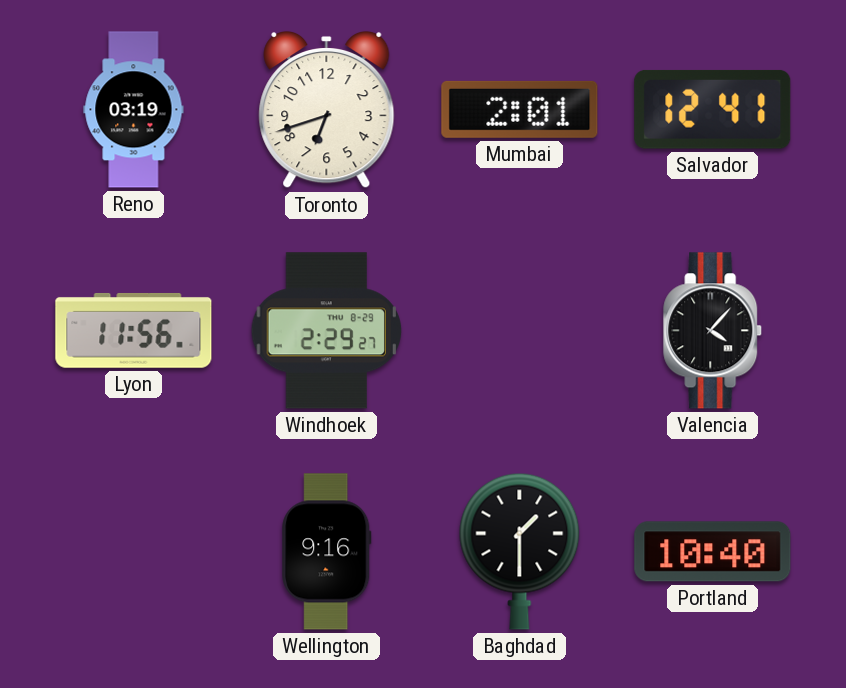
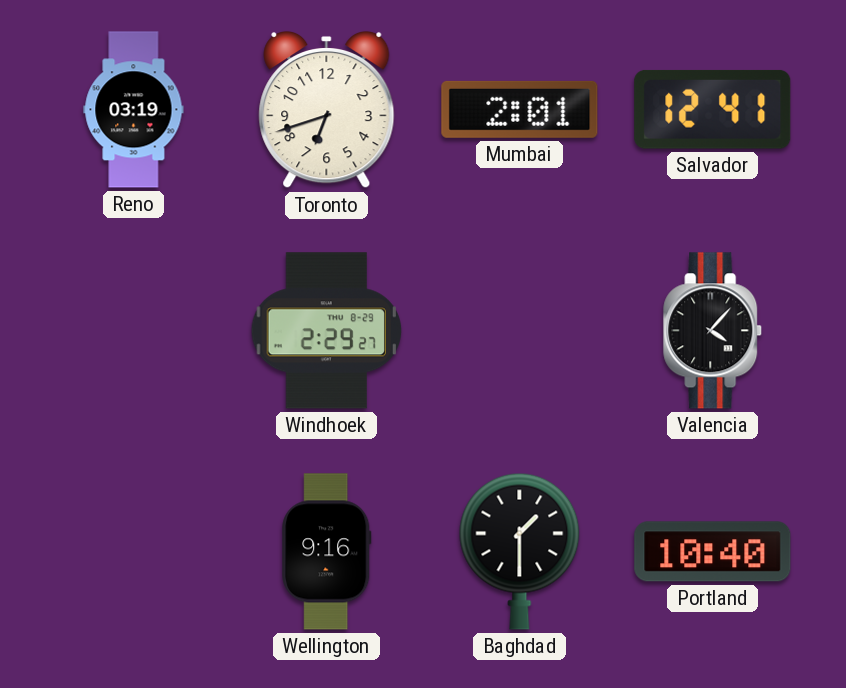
Lyon: 11:56 -> none (134, 331)
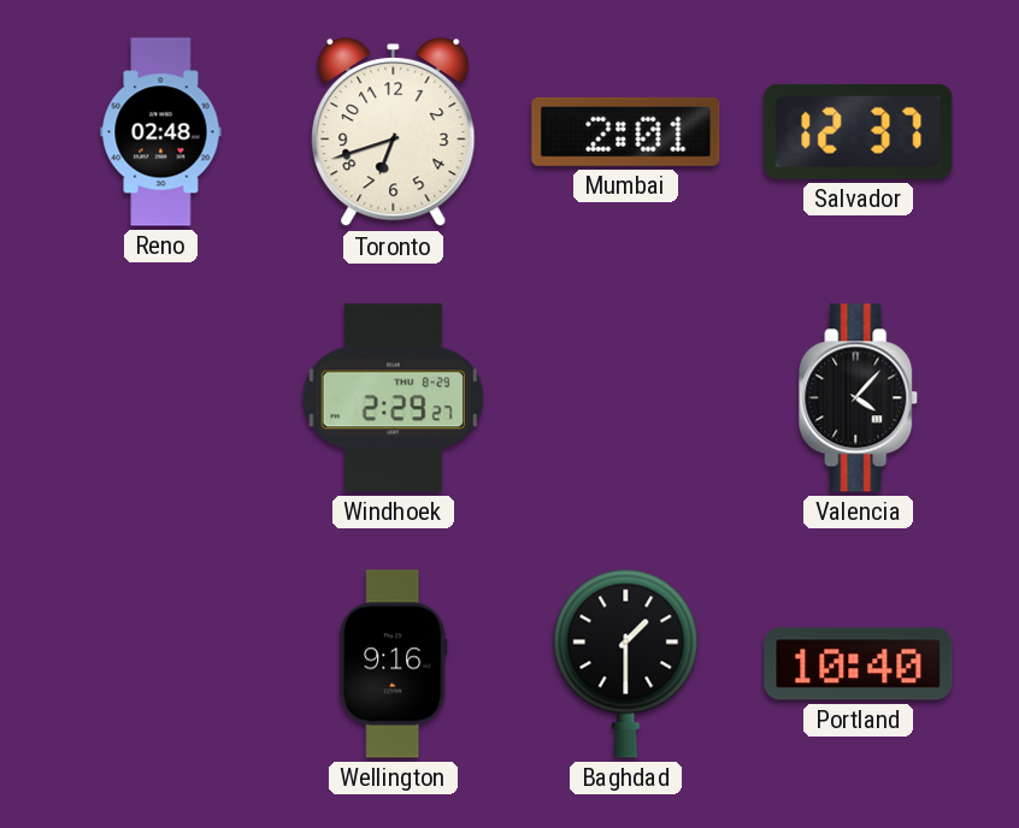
Reno: 03:19 -> 02:48 (161, 132)
Salvador: 12:41 -> 12:37 (859, 131)
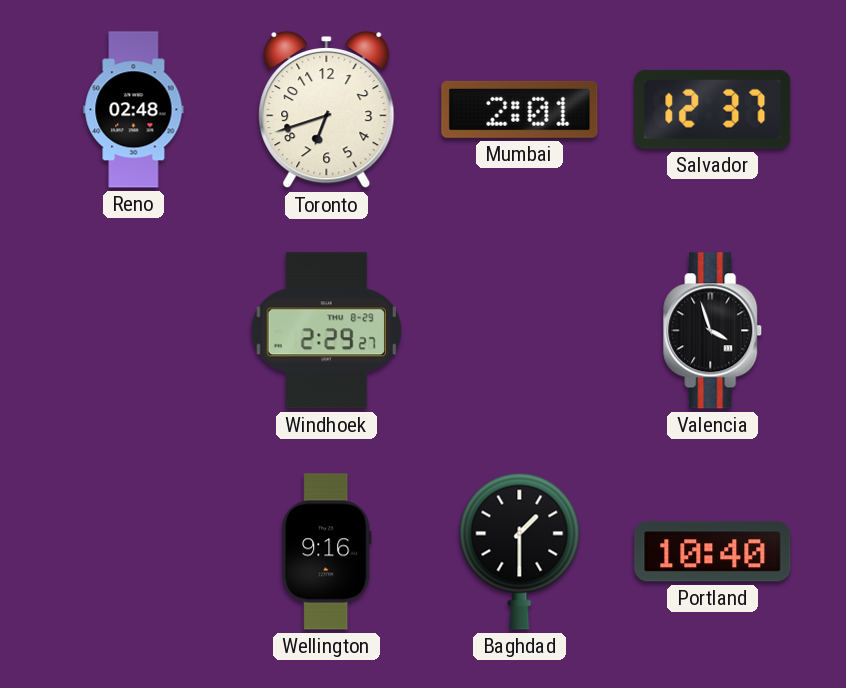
Valencia: 4:07 -> 3:57 (713, 331)
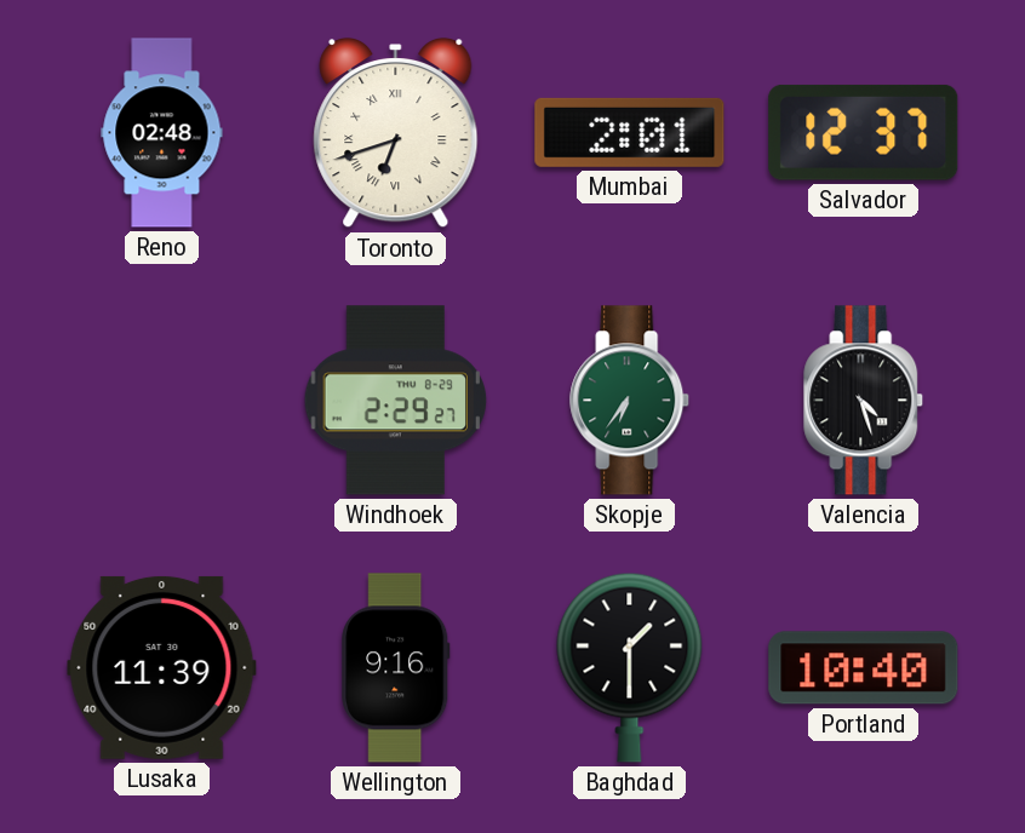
Toronto numerals: Arabic -> Roman (396, 133)
Skopje: none -> 6:36 (630, 401)
Valencia: 3:57 -> 4:27 (864, 401)
Lusaka: none -> 11:39 (162, 667)
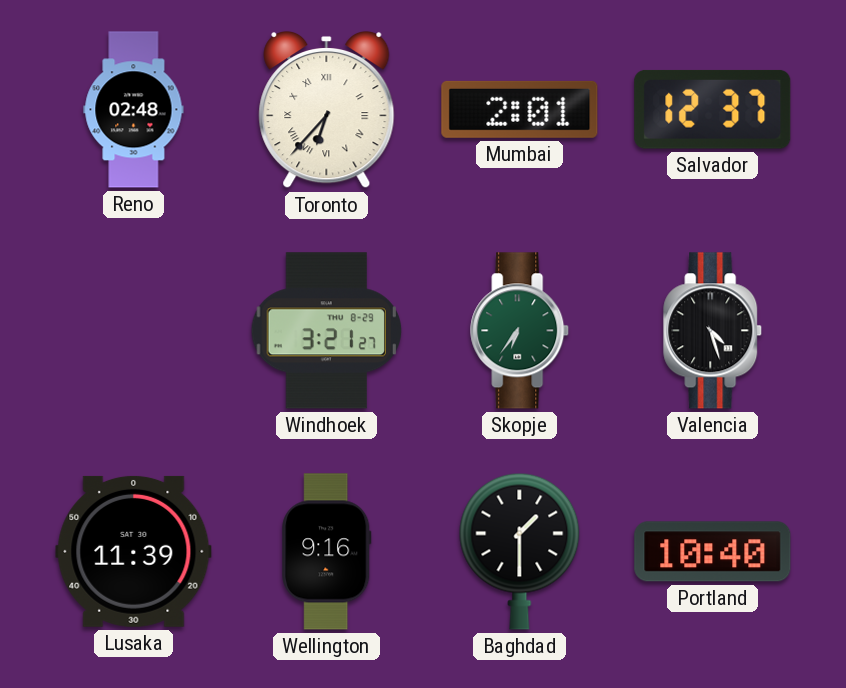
Toronto: 6:42 -> 6:37 (327, 110)
Windhoek: 2:29 -> 3:21 (326, 331)
